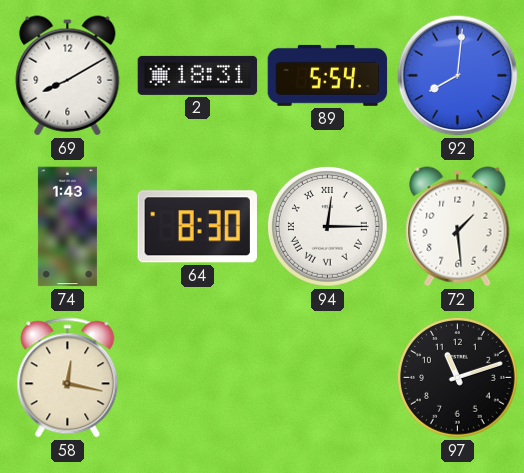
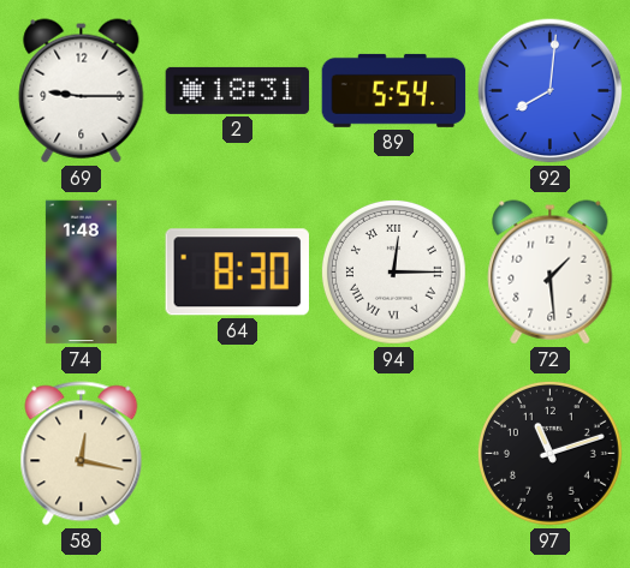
69: 8:10 -> 9:15 (82, 91)
74: 1:43 -> 1:48 (81, 273)
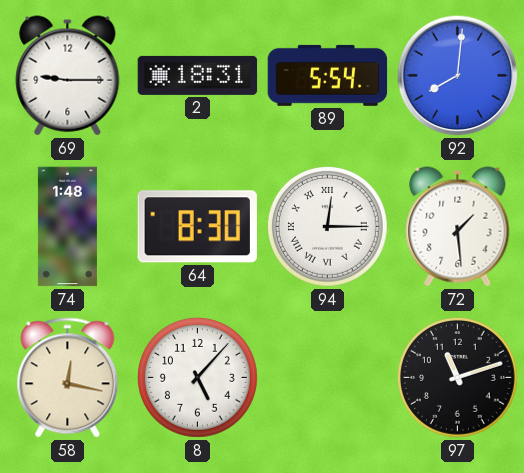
8: none -> 5:07 (197, 377)
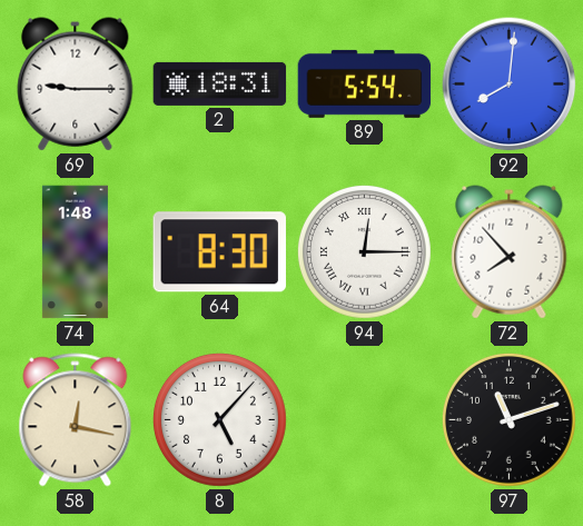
72: 1:29 -> 7:53 (510, 252)
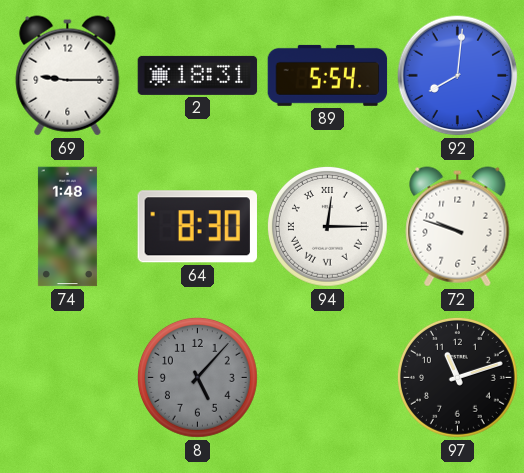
72: 7:53 -> 9:48 (458, 227)
58: 12:17 -> none (76, 420)
8 dial: white -> grey (197, 377)
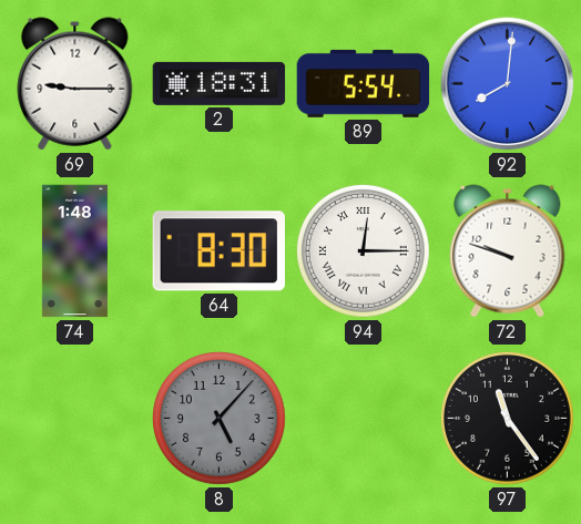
97: 11:12 -> 11:24 (507, 418)
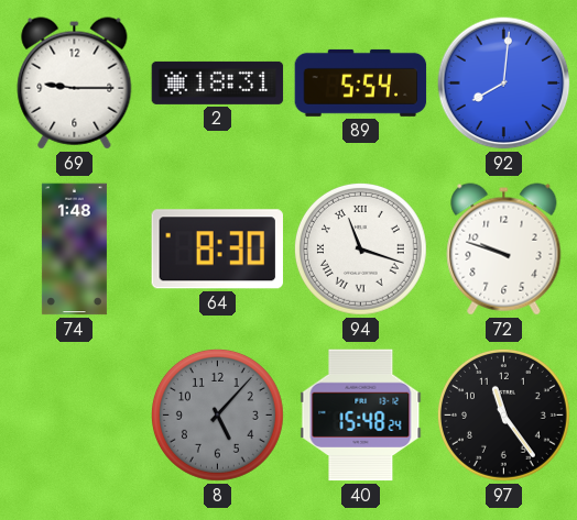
94: 12:15 -> 11:18 (360, 248)
40: none -> 15:48 (361, 416)
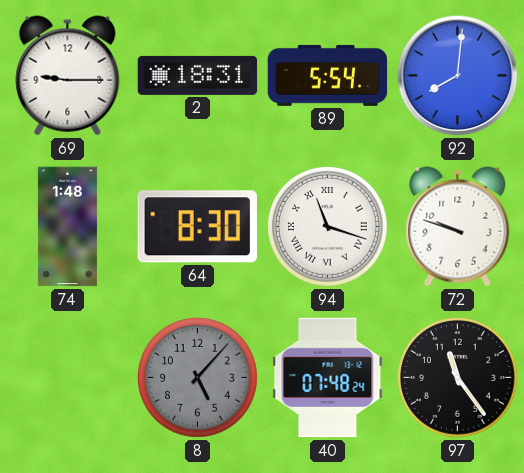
40: 15:48 -> 07:48 (328, 378)
